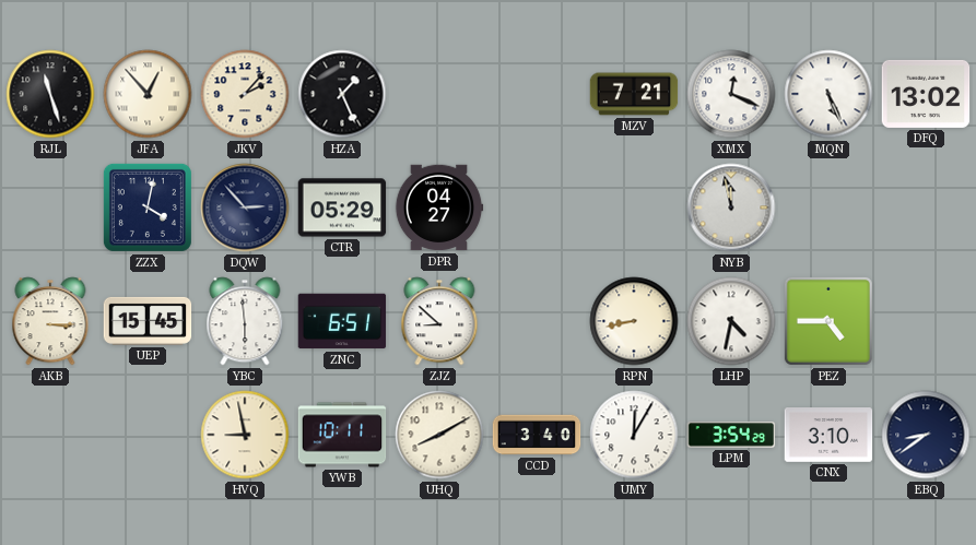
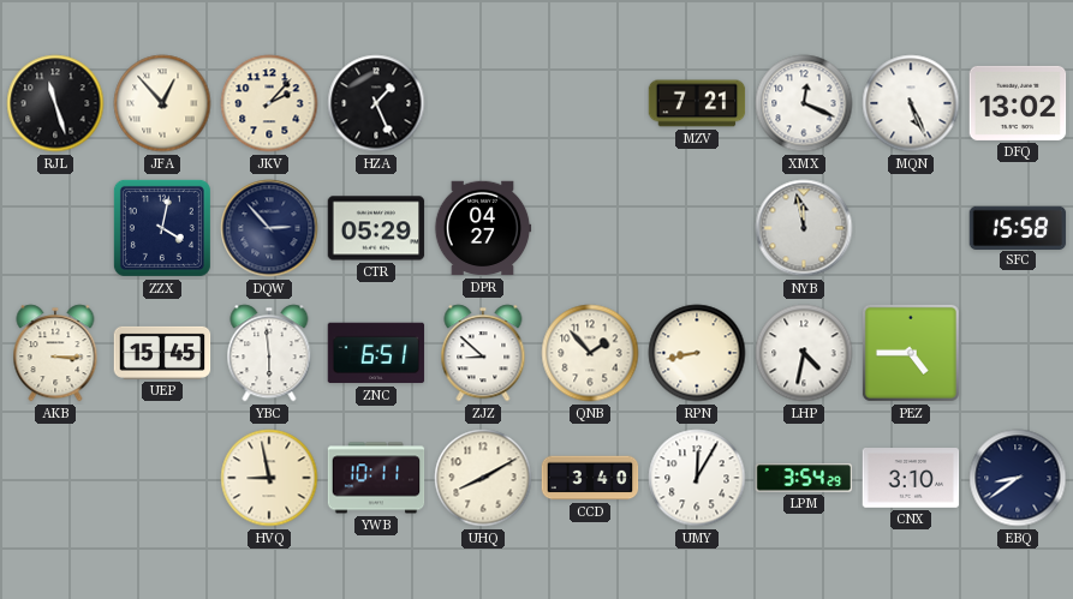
SFC: none -> 15:58 (1018, 227)
QNB: none -> 1:53 (590, 353)
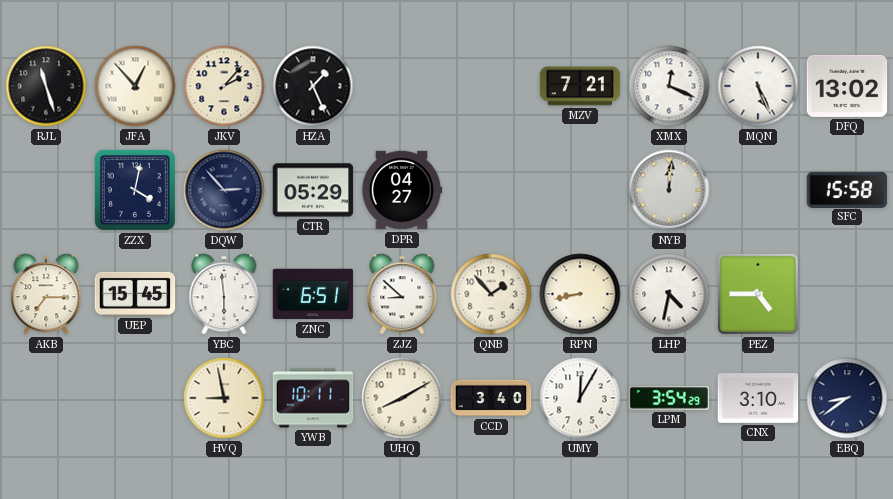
NYB: 11:58 -> 12:01 (669, 190)
AKB: 3:15 -> 7:15 (46, 294)
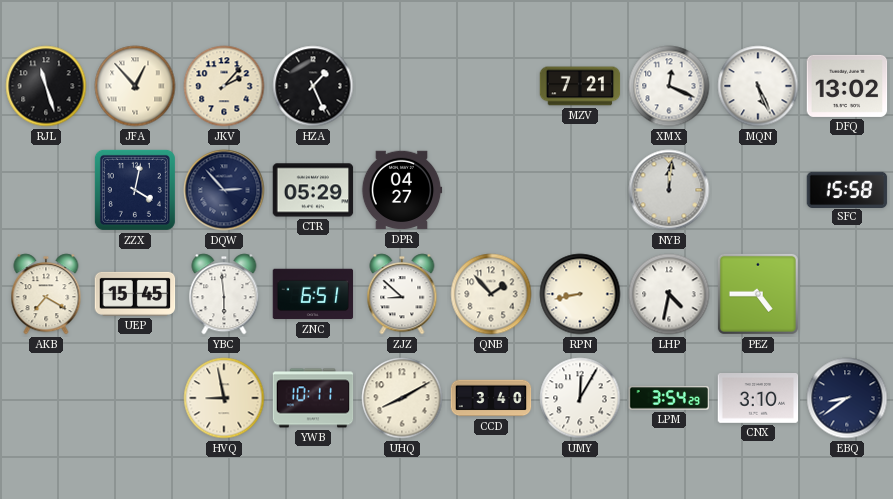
AKB: 7:15 -> 7:20 (46, 294)
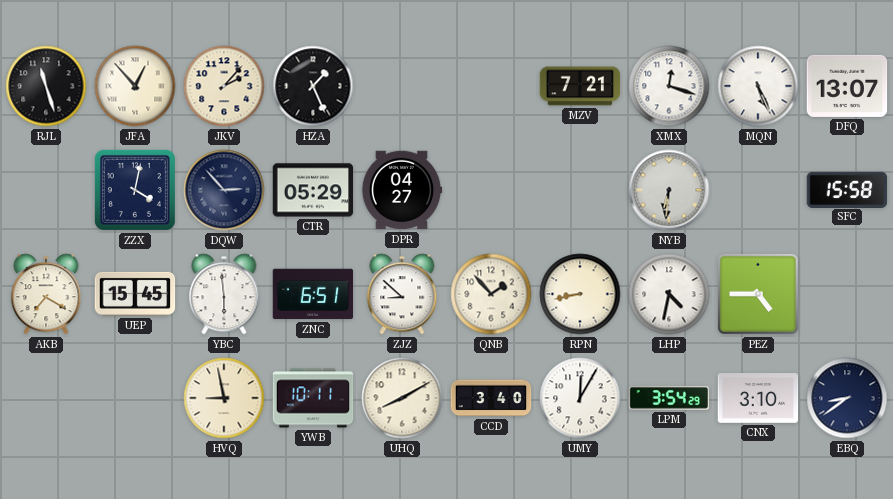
XMX: 12:19 -> 12:18 (669, 86)
DFQ: 13:02 -> 13:07 (847, 86)
NYB: 12:01 -> 6:31 (669, 190)
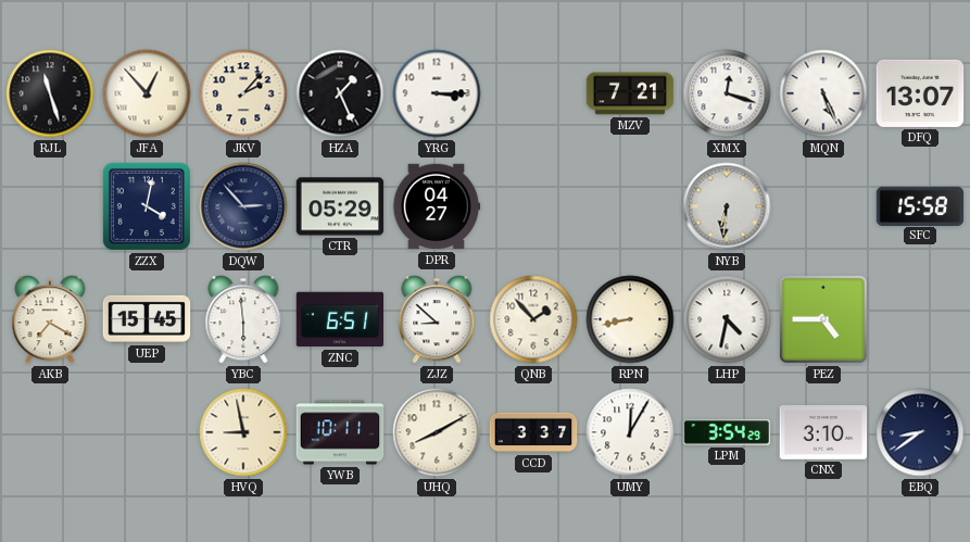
YRG: none -> 3:15 (437, 93)
CCD: 3:40 -> 3:37 (533, 432)
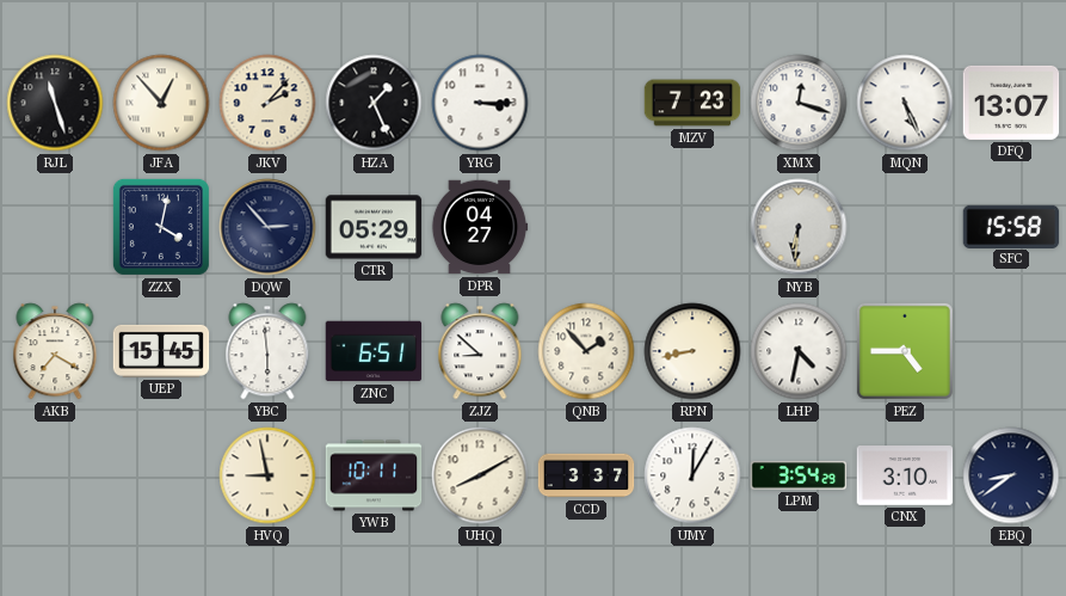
MZV: 7:21 -> 7:23 (692, 103)
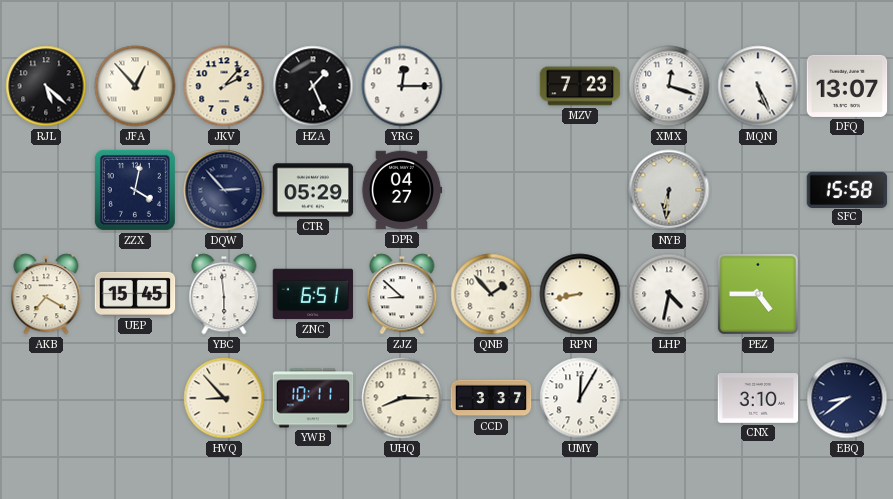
RJL: 11:27 -> 5:22 (46, 86)
YRG: 3:15 -> 12:15 (402, 86)
HVQ: 8:58 -> 8:53 (224, 398)
UHQ: 8:10 -> 8:15 (402, 398)
LPM: 3:54 -> none (799, 475)
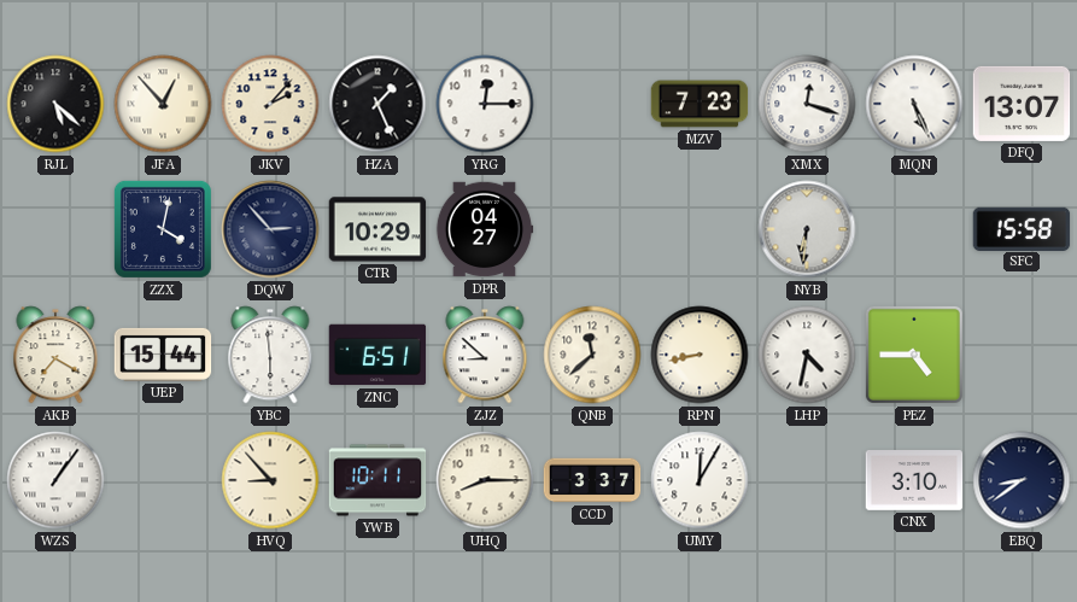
CTR: 05:29 -> 10:29 (377, 229)
UEP: 15:45 -> 15:44 (163, 355)
QNB: 1:53 -> 11:38 (592, 355)
WZS: none -> 1:06 (55, 480)
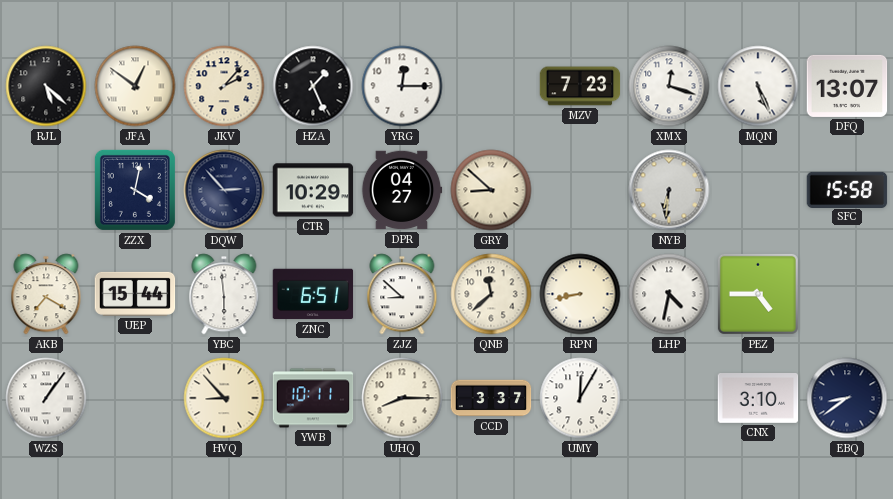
JFA: 12:53 -> 12:51 (135, 86)
GRY: none -> 8:52 (491, 190)
